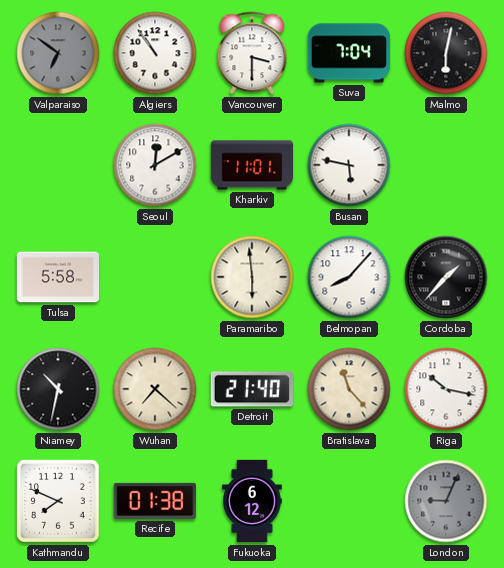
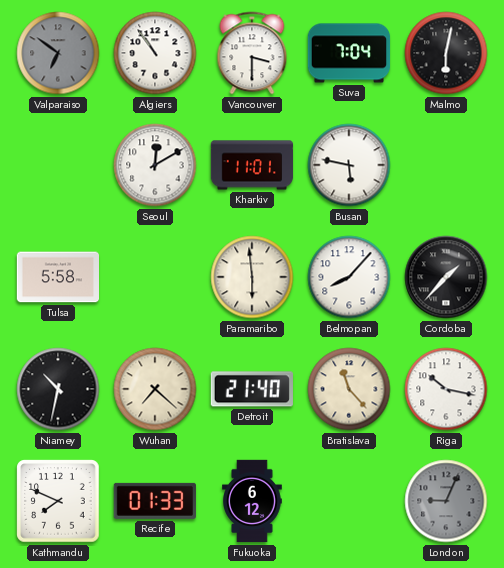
Recife: 01:38 -> 01:33 (155, 501)
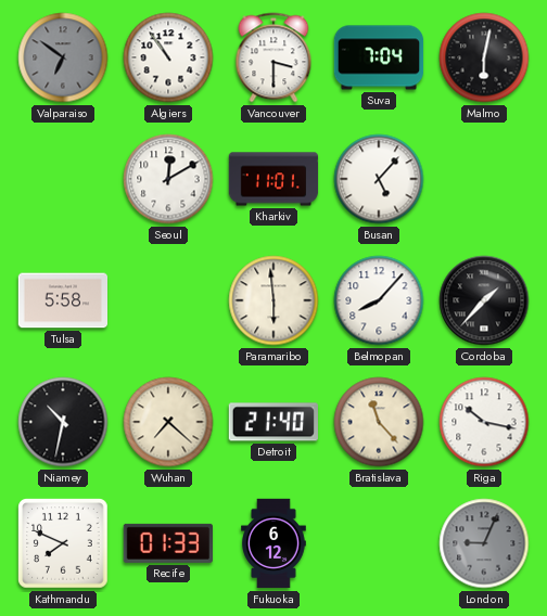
Busan: 5:47 -> 5:07 (379, 179)
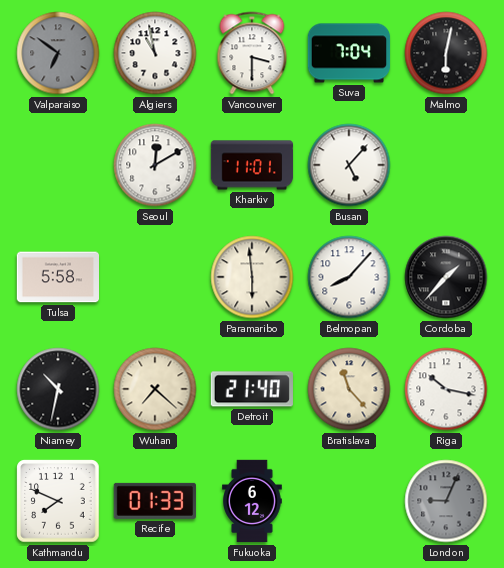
Algiers: 10:54 -> 10:58 (155, 53)
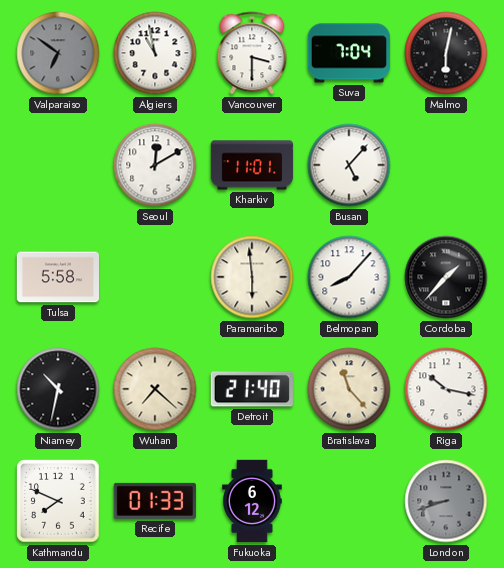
London: 9:04 -> 8:42 (446, 501)
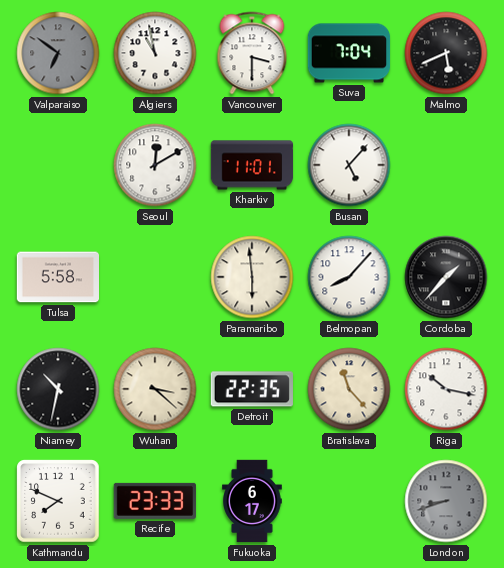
Malmo: 6:02 -> 5:41 (446, 53)
Wuhan: 7:22 -> 3:22 (155, 389)
Detroit: 21:40 -> 22:35 (252, 389)
Recife: 01:33 -> 23:33 (155, 501)
Fukuoka: 6:12 -> 6:17 (253, 501)
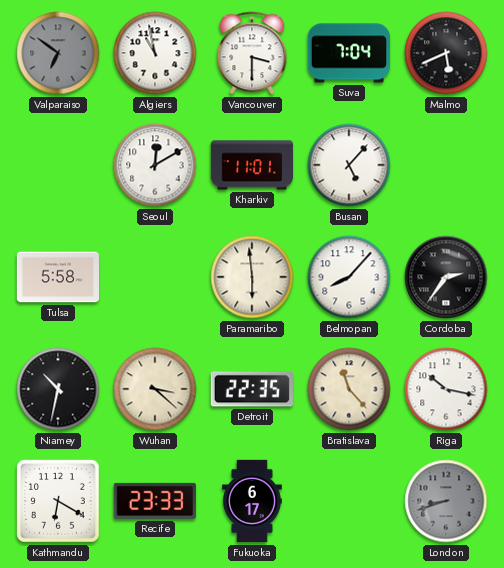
Cordoba: 1:37 -> 2:36 (446, 277)
Kathmandu: 7:49 -> 6:20 (58, 501)
